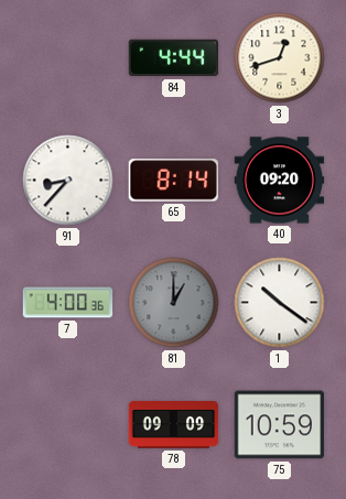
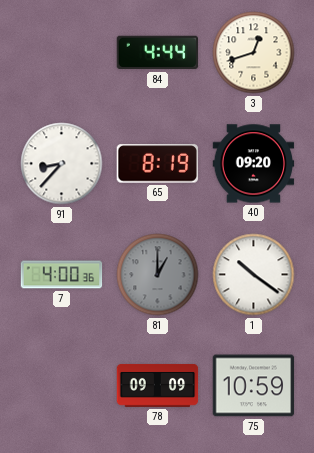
65: 8:14 -> 8:19 (157, 164)
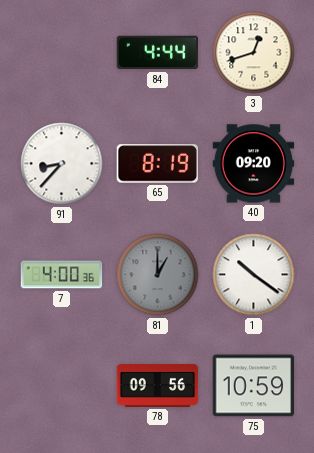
78: 09:09 -> 09:56 (158, 385)
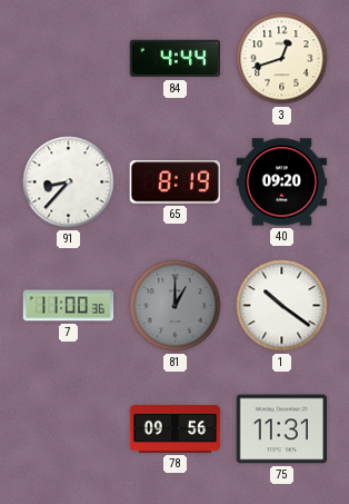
7: 4:00 -> 11:00 (69, 306)
75: 10:59 -> 11:31 (282, 429)
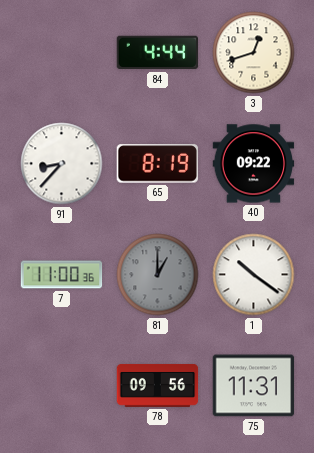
40: 09:20 -> 09:22 (254, 164)
